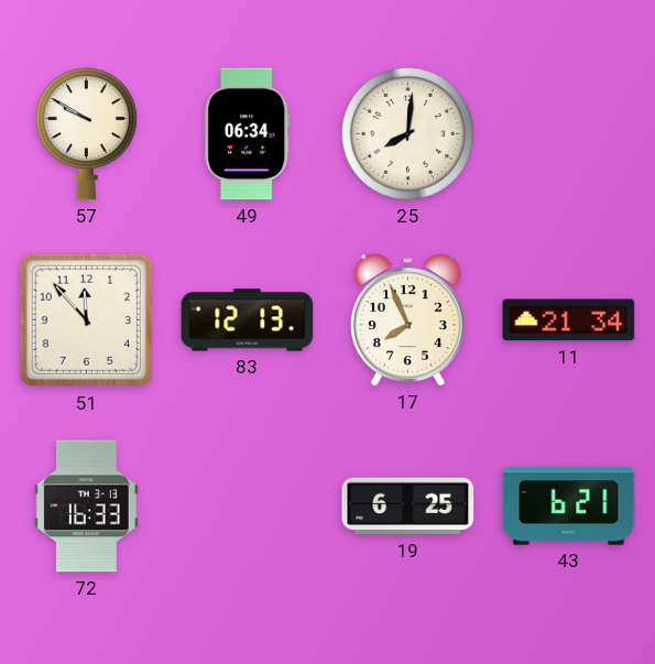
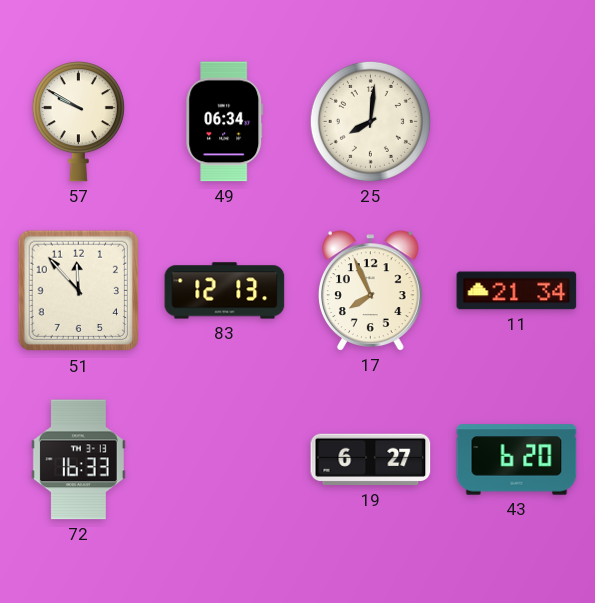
19: 6:25 -> 6:27 (371, 460)
43: 6:21 -> 6:20 (517, 460)
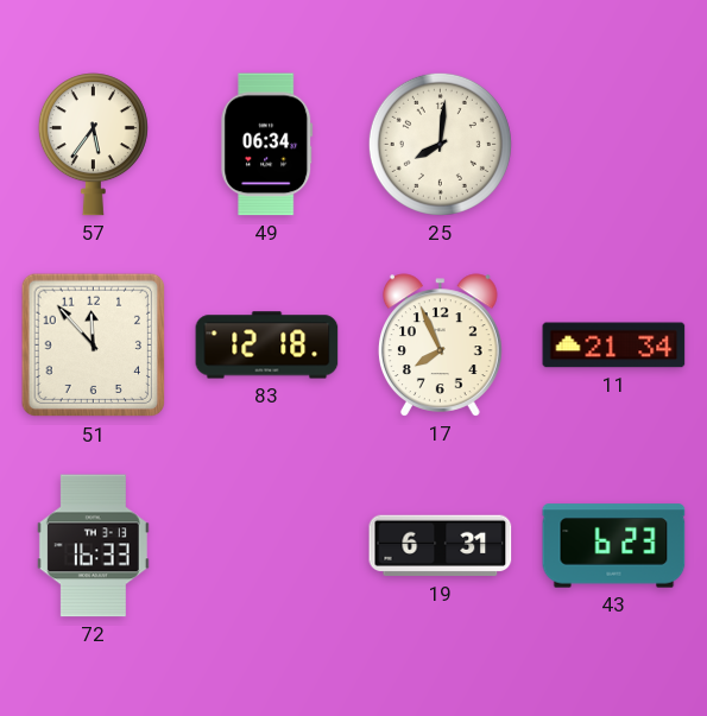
57: 9:50 -> 5:36 (93, 145)
83: 12:13 -> 12:18 (267, 346)
19: 6:27 -> 6:31 (441, 546)
43: 6:20 -> 6:23 (614, 546)
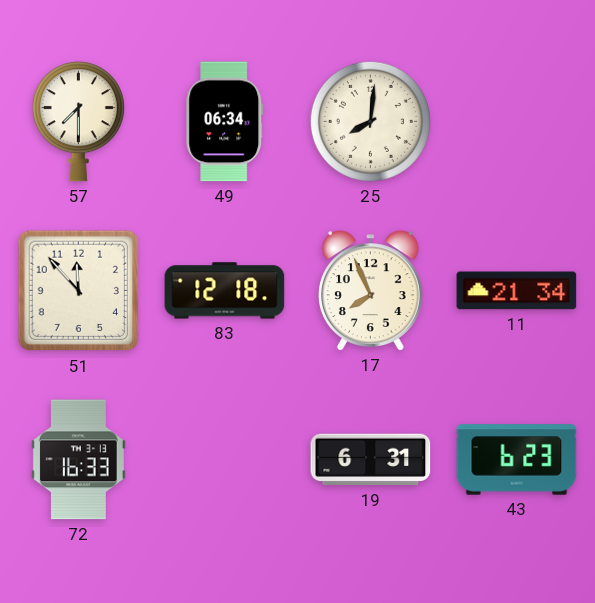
57: 5:36 -> 7:30 (78, 122)
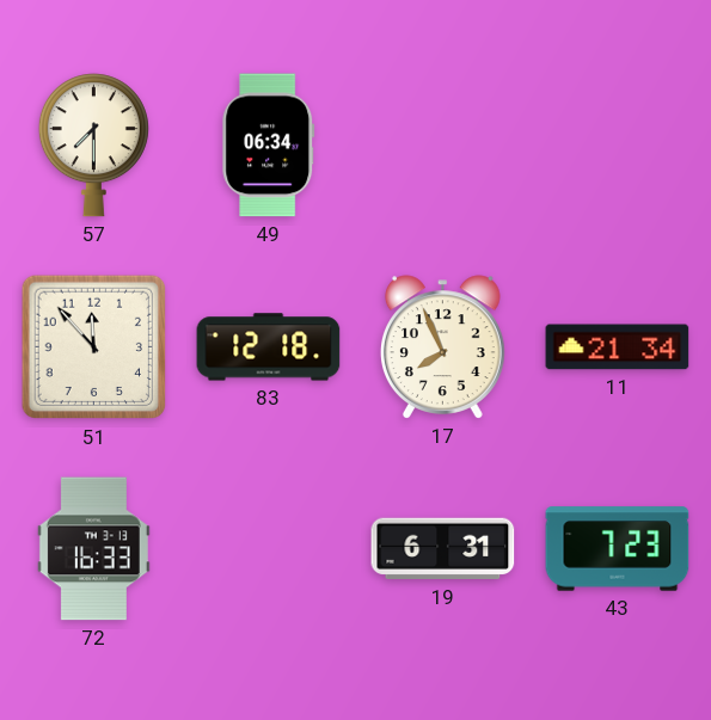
25: 8:01 -> none (370, 121)
43: 6:23 -> 7:23 (618, 549)
